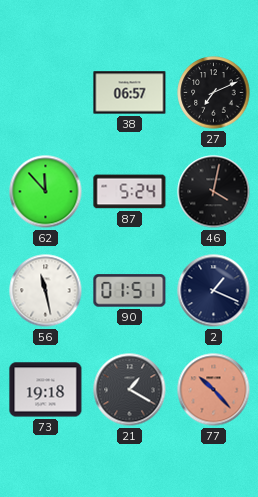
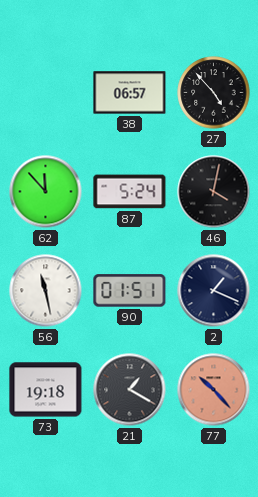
27: 7:11 -> 4:53 (214, 93)
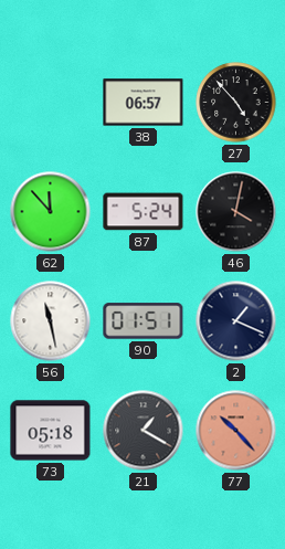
73: 19:18 -> 05:18 (51, 431)
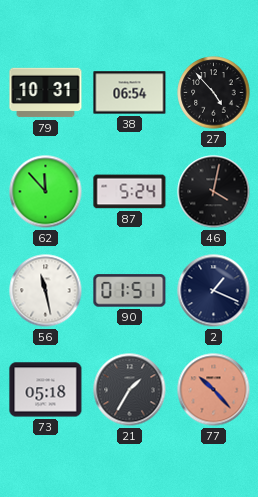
79: none -> 10:31 (46, 93)
38: 06:57 -> 06:54 (130, 93)
21: 1:20 -> 1:35 (130, 390)
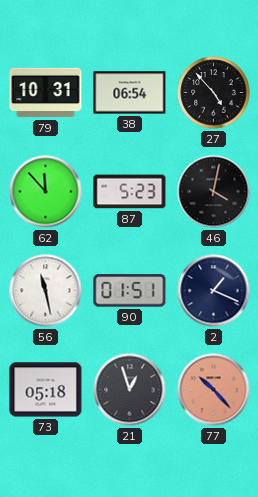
87: 5:24 -> 5:23 (130, 192)
21: 1:35 -> 12:57 (130, 390)
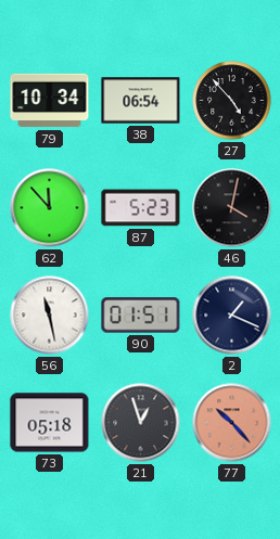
79: 10:31 -> 10:34 (50, 101)
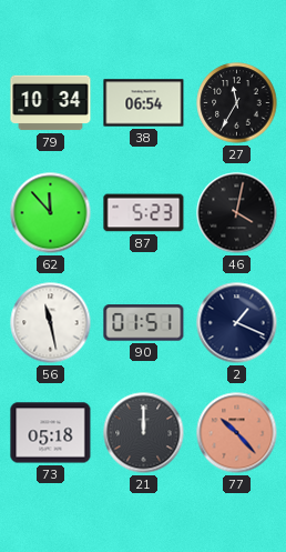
27: 4:53 -> 11:35 (237, 103)
21: 12:57 -> 12:00 (144, 433)
